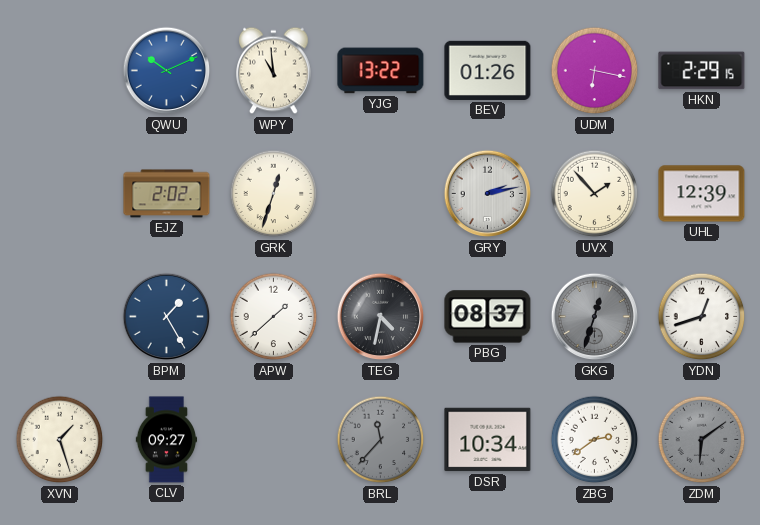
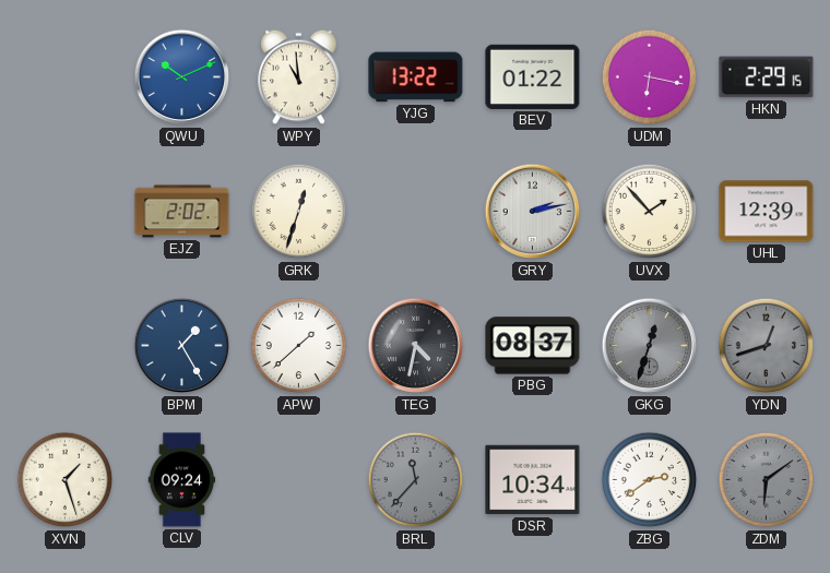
BEV: 01:26 -> 01:22 (533, 76)
YDN dial: white -> grey (767, 346)
CLV: 09:27 -> 09:24 (182, 480)
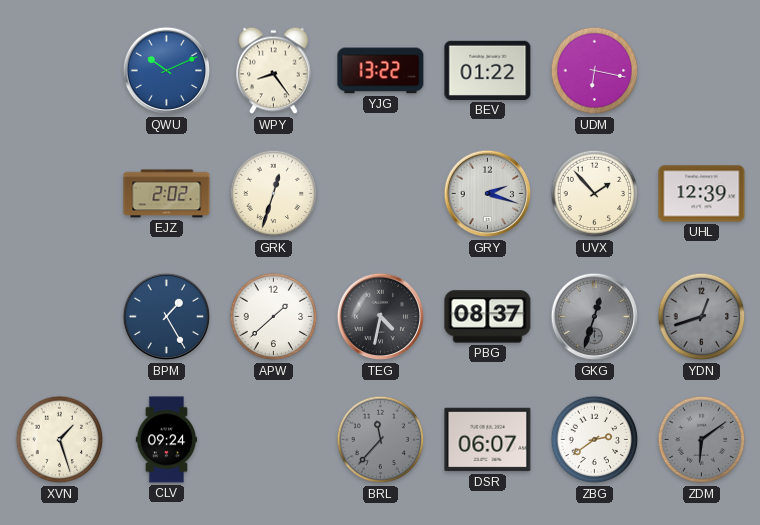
WPY: 10:59 -> 8:24 (274, 71)
HKN: 2:29 -> none (767, 77)
GRY: 2:13 -> 2:18 (488, 194)
DSR: 10:34 -> 06:07 (488, 440)
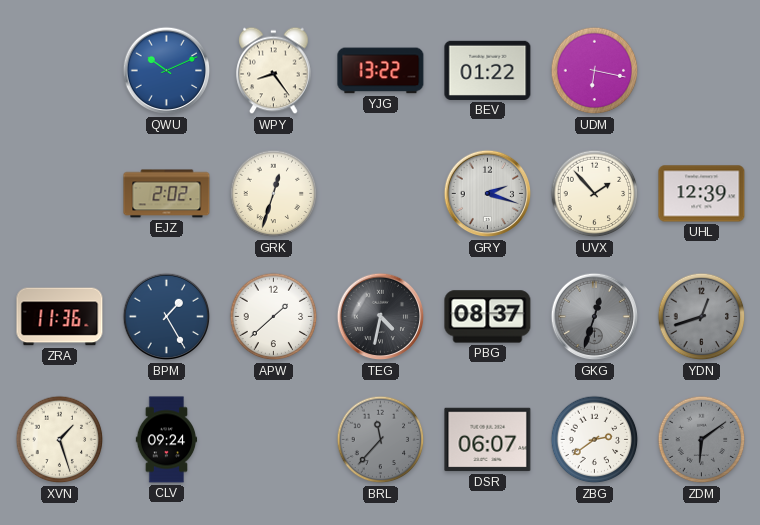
ZRA: none -> 11:36 (60, 317)
